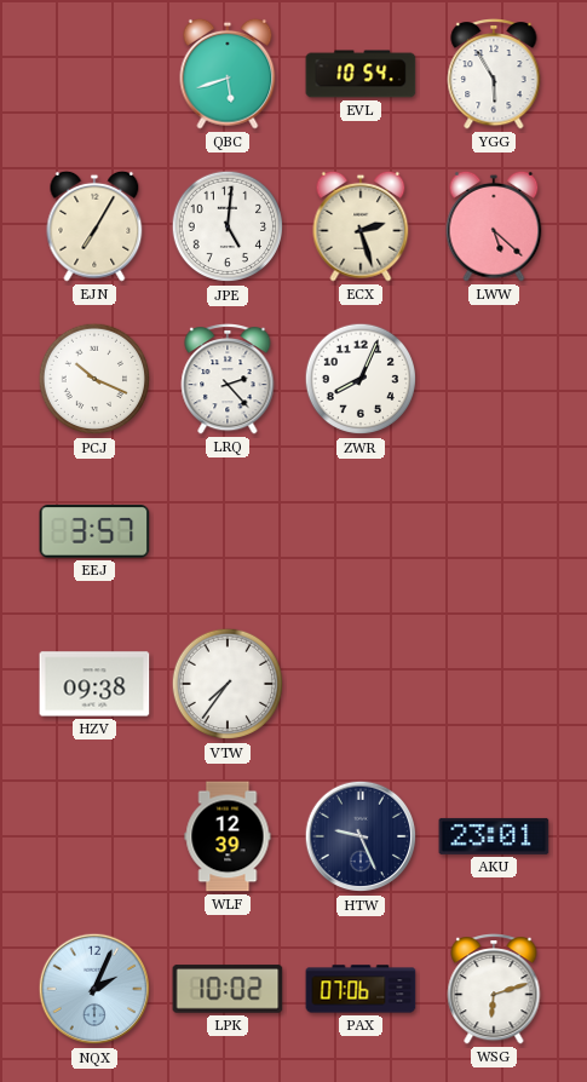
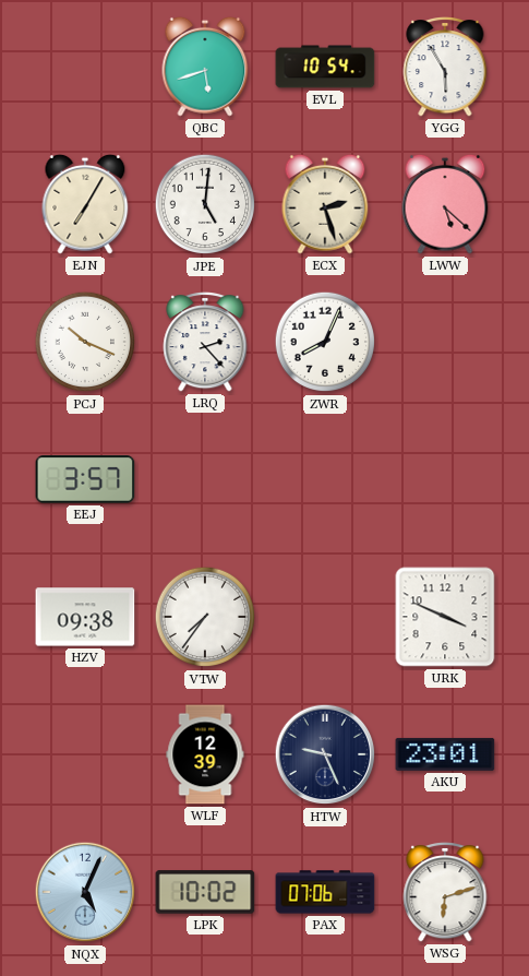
URK: none -> 3:49 (445, 617)
NQX: 2:04 -> 5:04 (85, 892)
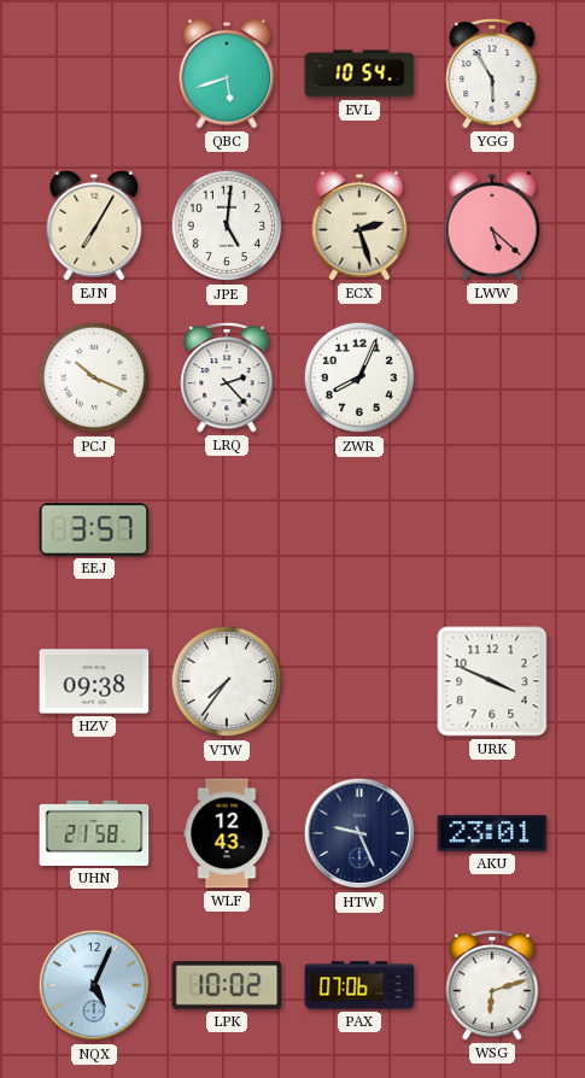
UHN: none -> 21:58 (94, 833)
WLF: 12:39 -> 12:43 (227, 833)
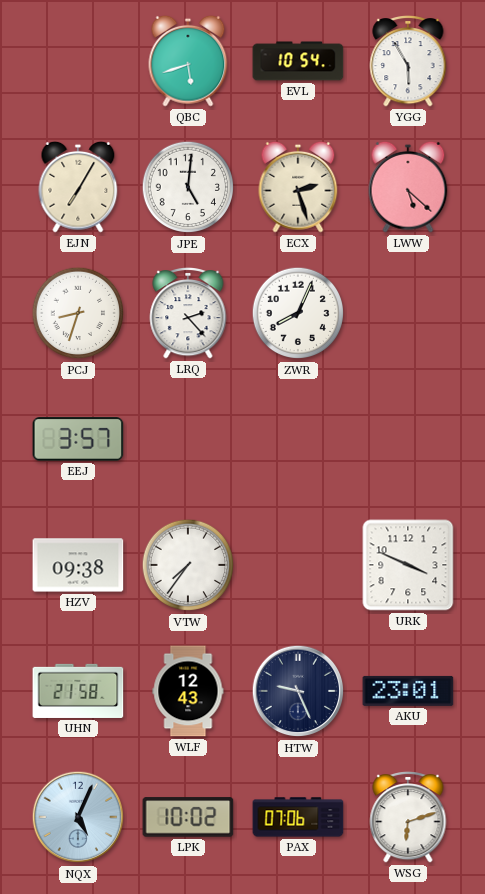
PCJ: 10:19 -> 8:33 (78, 313)
